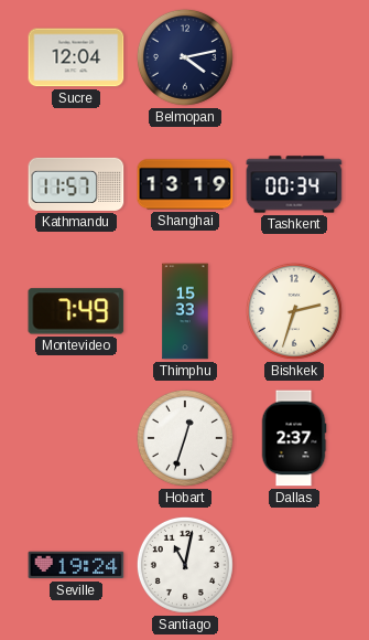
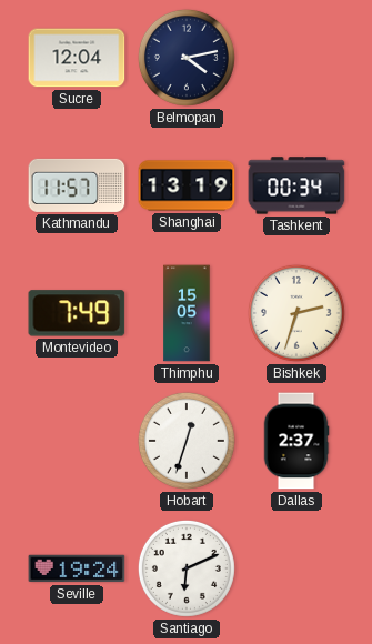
Thimphu: 15:33 -> 15:05 (187, 313)
Santiago: 11:02 -> 6:11 (187, 568)
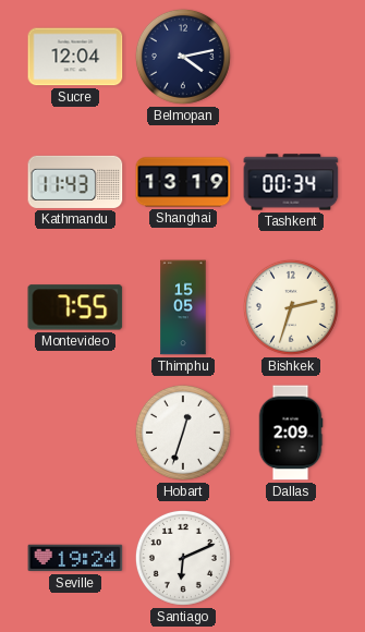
Kathmandu: 11:57 -> 11:43 (75, 182)
Montevideo: 7:49 -> 7:55 (75, 307)
Dallas: 2:37 -> 2:09 (291, 433)
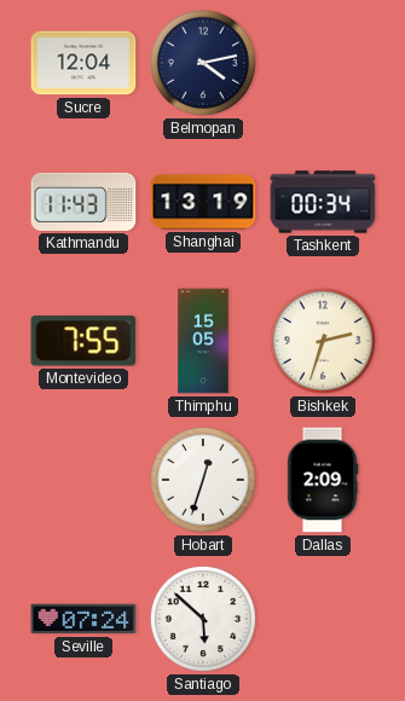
Seville: 19:24 -> 07:24 (83, 619)
Santiago: 6:11 -> 5:52 (203, 619)
